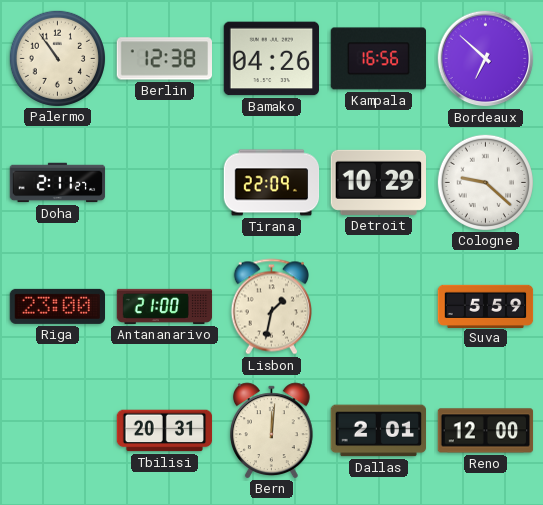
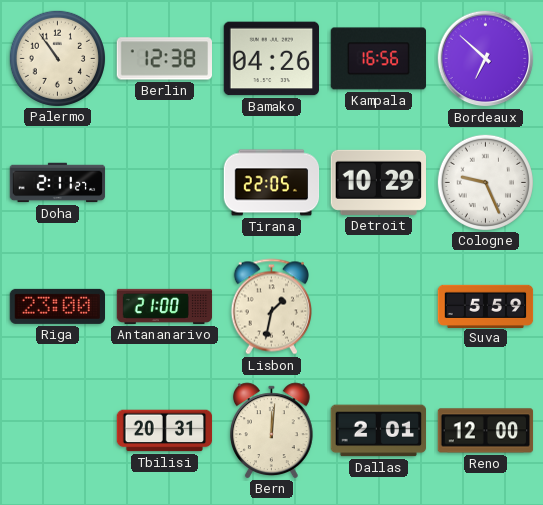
Tirana: 22:09 -> 22:05 (272, 183)
Cologne: 9:22 -> 9:26 (485, 182)
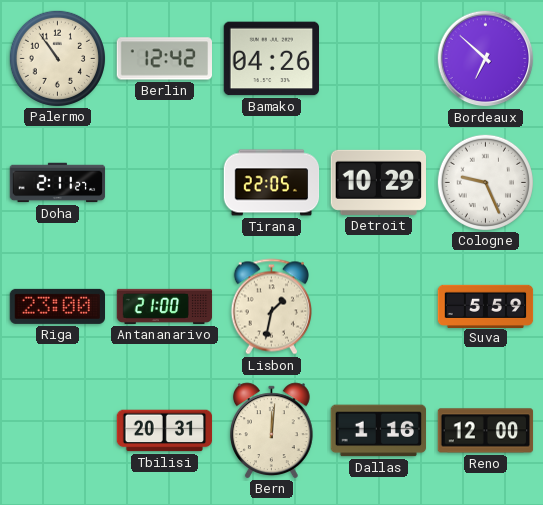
Berlin: 12:38 -> 12:42 (165, 59)
Kampala: 16:56 -> none (378, 59)
Dallas: 2:01 -> 1:16 (378, 431)
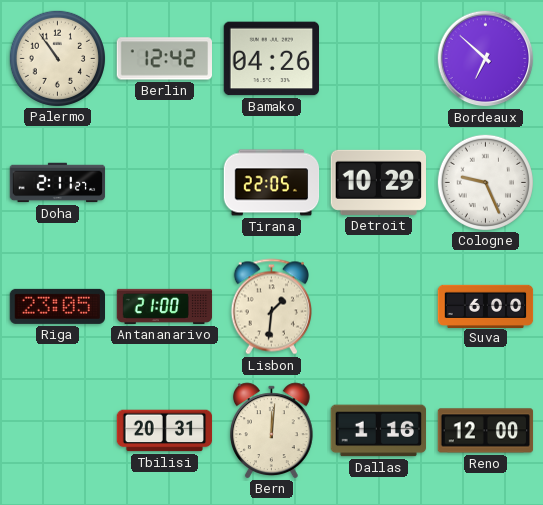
Riga: 23:00 -> 23:05 (57, 306)
Lisbon: 1:32 -> 1:31 (271, 307)
Suva: 5:59 -> 6:00 (486, 306)
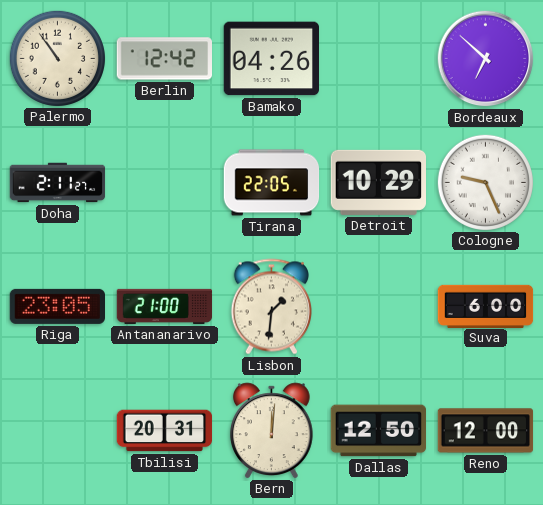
Dallas: 1:16 -> 12:50 (378, 431)
